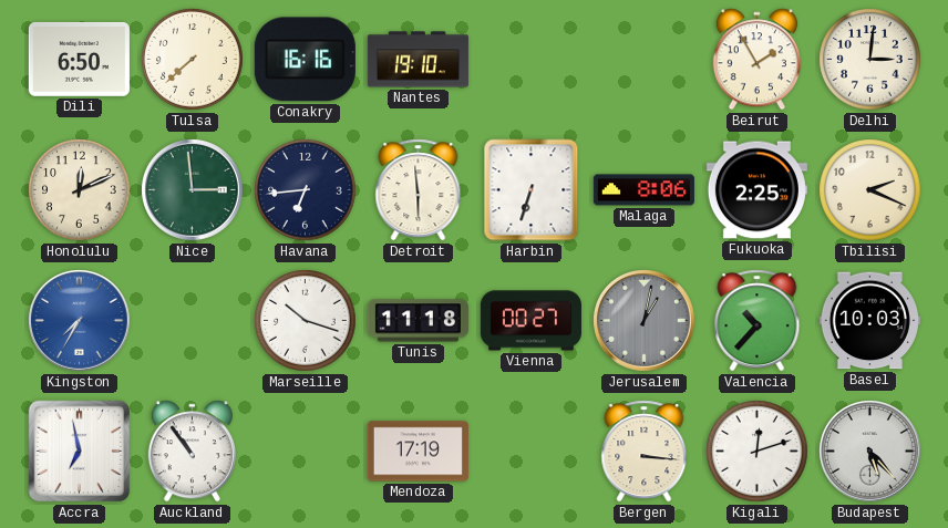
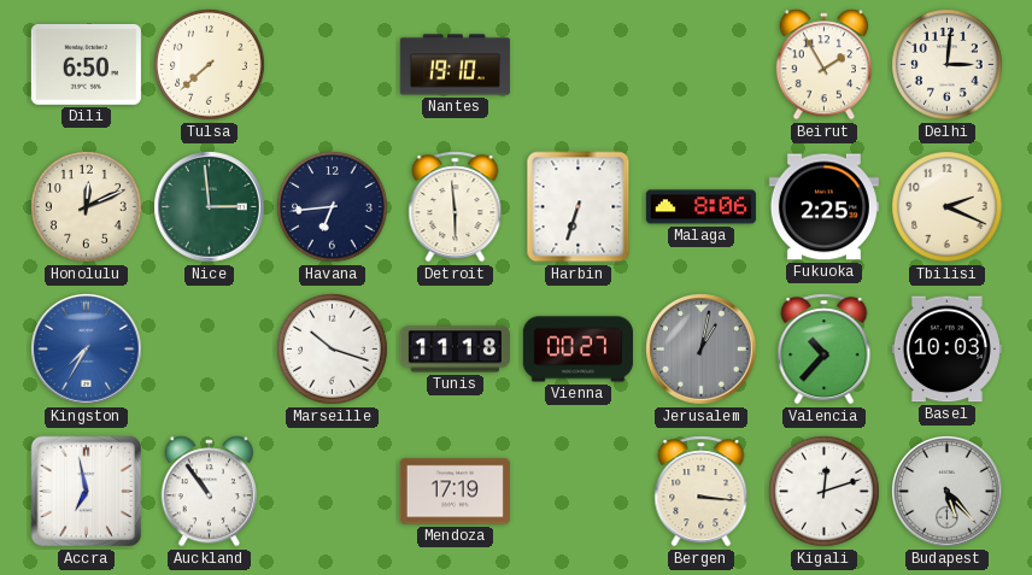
Conakry: 16:16 -> none (305, 60)
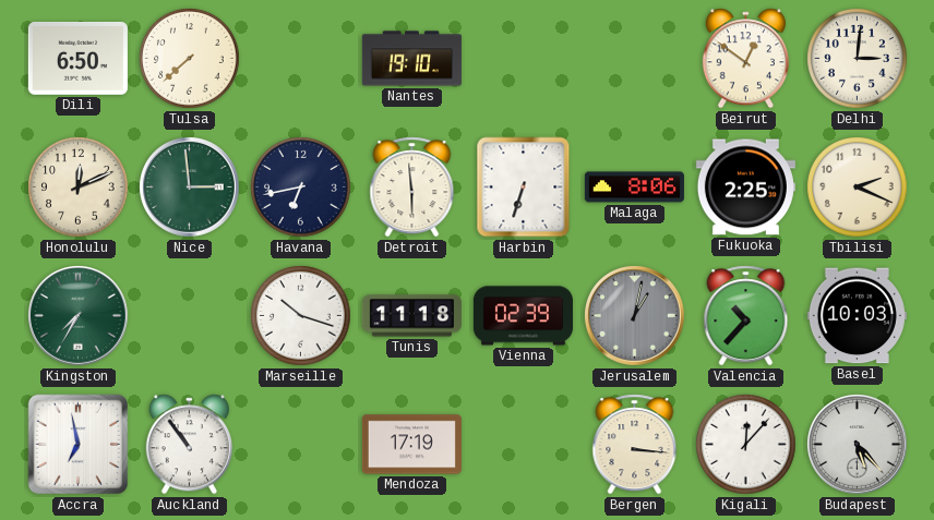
Beirut: 1:55 -> 12:51 (745, 59)
Havana: 6:44 -> 6:43 (301, 188)
Kingston dial: blue -> green (79, 316)
Vienna: 00:27 -> 02:39 (523, 316)
Kigali: 12:12 -> 12:07 (746, 445)
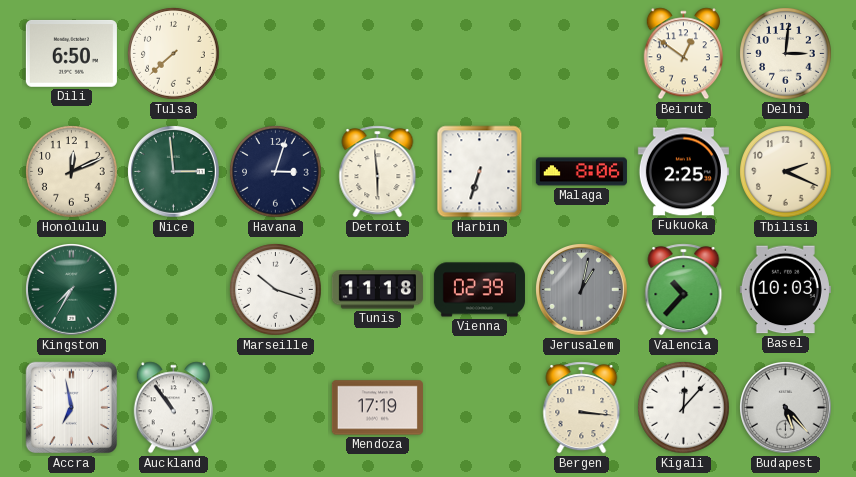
Nantes: 19:10 -> none (411, 59)
Havana: 6:43 -> 3:03 (276, 172)
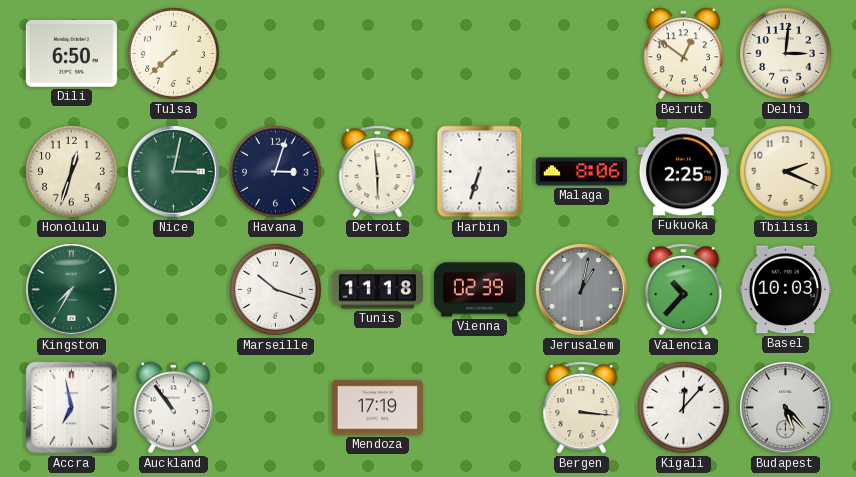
Honolulu: 12:11 -> 12:33 (72, 172)
Nice: 2:59 -> 3:02 (174, 172)
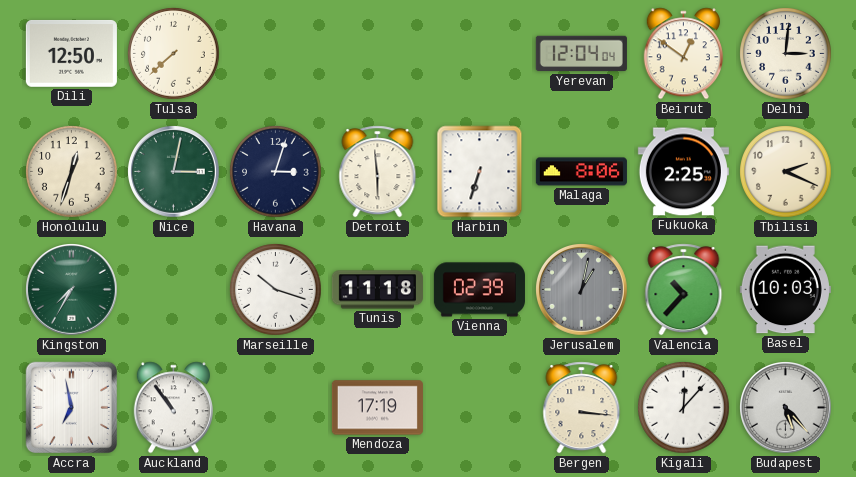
Dili: 6:50 -> 12:50 (71, 54)
Yerevan: none -> 12:04 (581, 54)
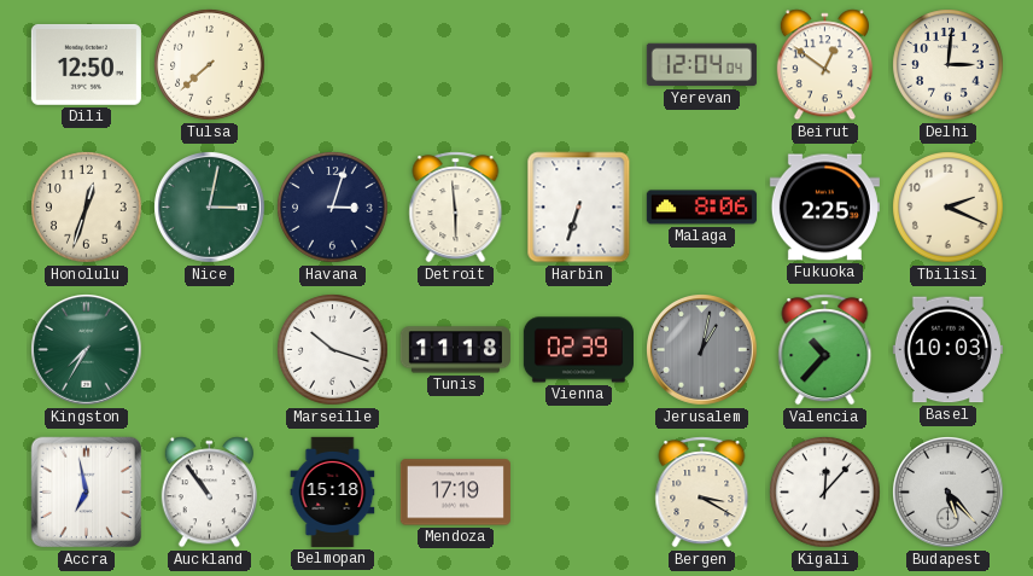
Belmopan: none -> 15:18 (333, 491)
Bergen: 3:16 -> 3:20 (702, 493)
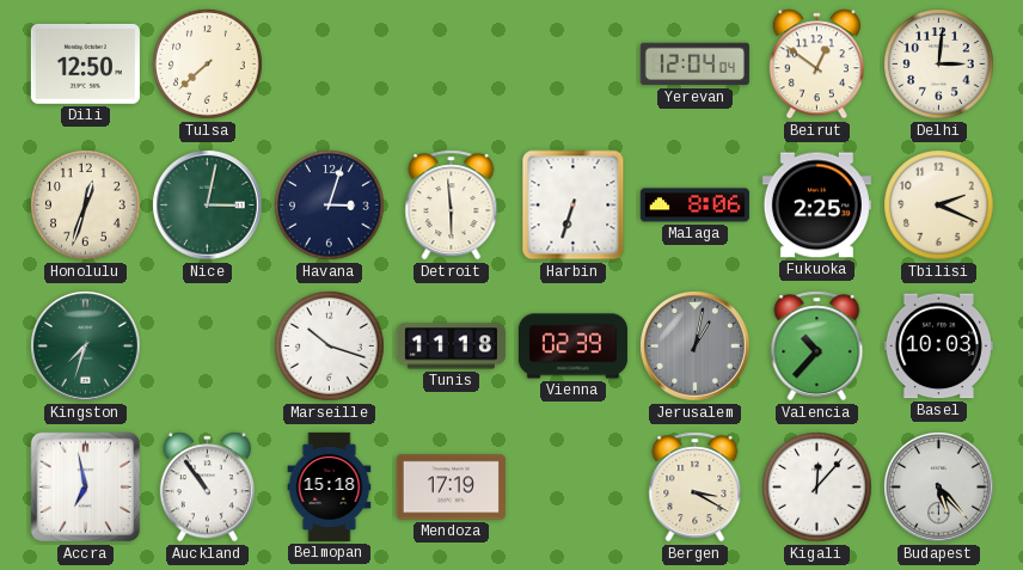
Kingston: 7:35 -> 7:33 (86, 347)
